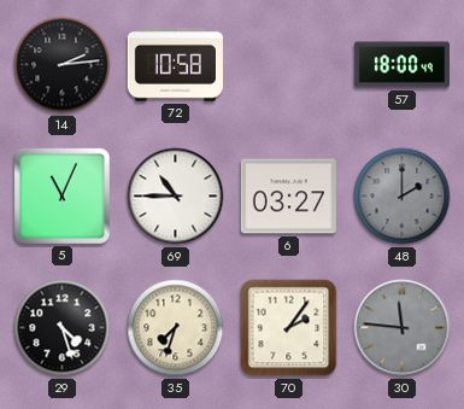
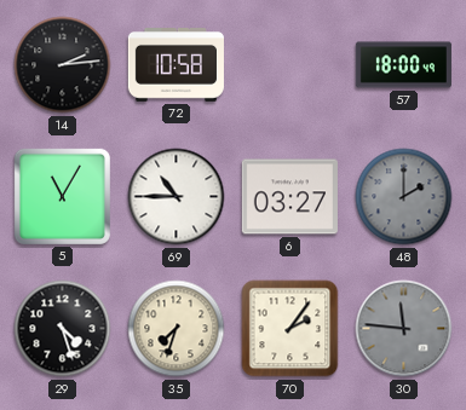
5: 11:04 -> 11:05 (62, 196)
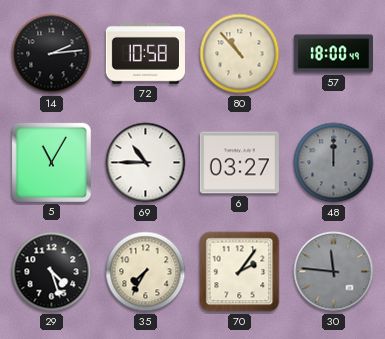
80: none -> 10:53 (240, 54)
48: 2:00 -> 12:00 (334, 163)
35: 7:33 -> 7:35 (146, 272)
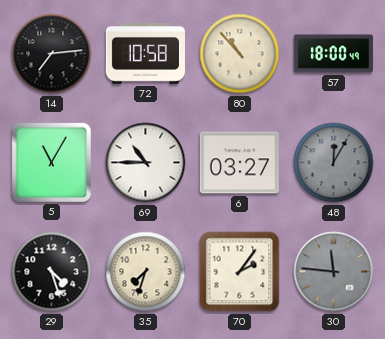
14: 2:14 -> 7:14 (52, 54)
48: 12:00 -> 12:05 (334, 163)
35: 7:35 -> 7:33 (146, 272)
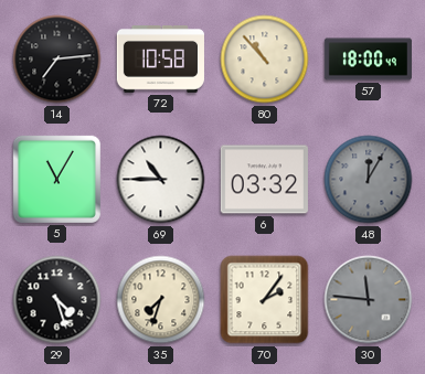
6: 03:27 -> 03:32 (264, 180)
